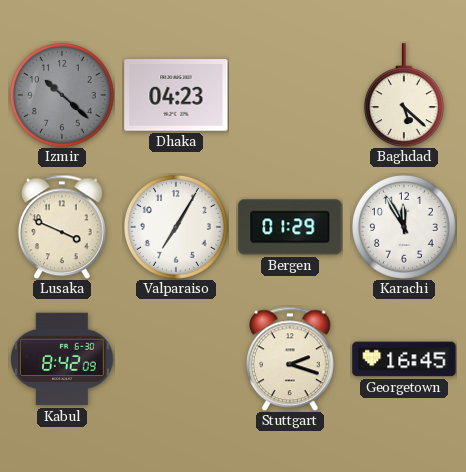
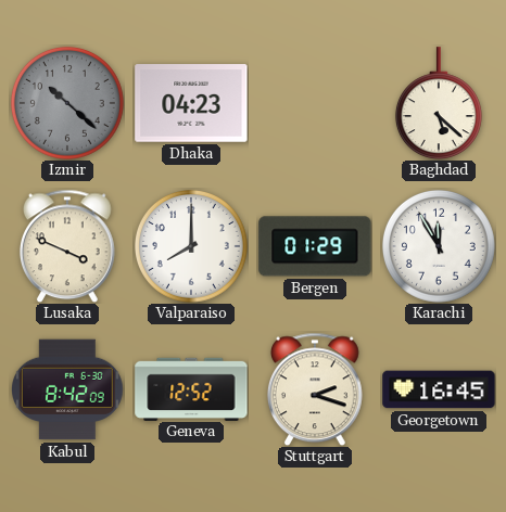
Valparaiso: 7:05 -> 8:00 (191, 246)
Geneva: none -> 12:52 (191, 388)
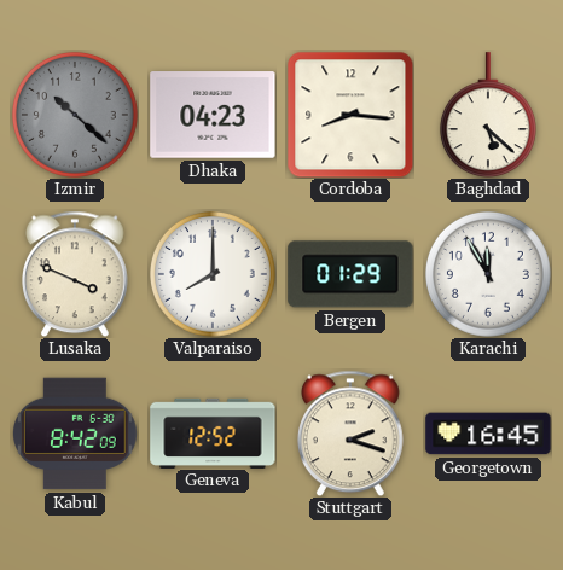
Cordoba: none -> 8:16 (350, 115)
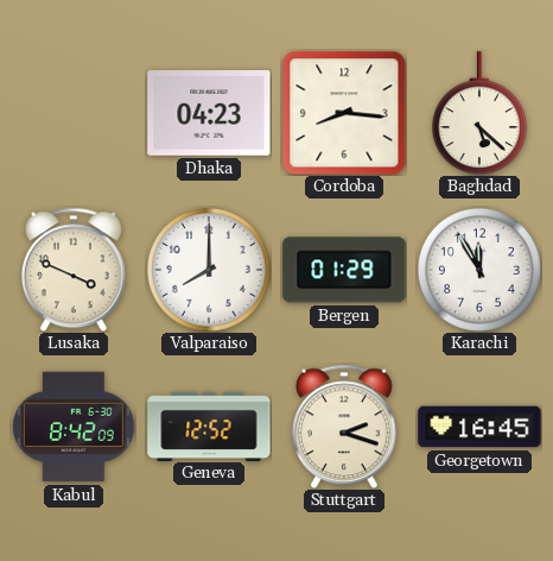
Izmir: 10:22 -> none (75, 115)
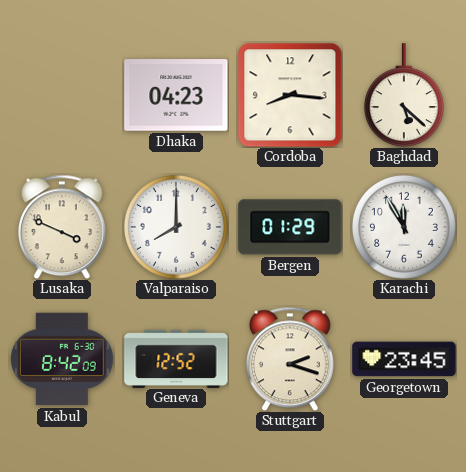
Georgetown: 16:45 -> 23:45 (404, 359)
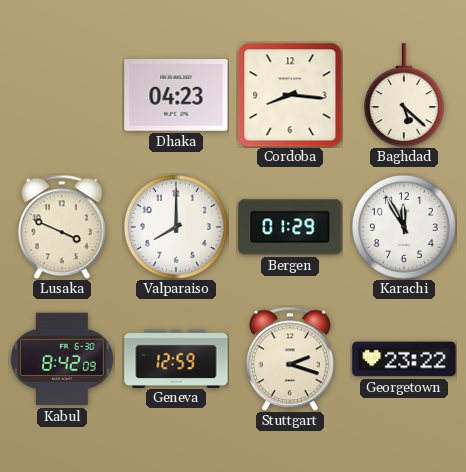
Geneva: 12:52 -> 12:59 (176, 358)
Georgetown: 23:45 -> 23:22 (404, 359)
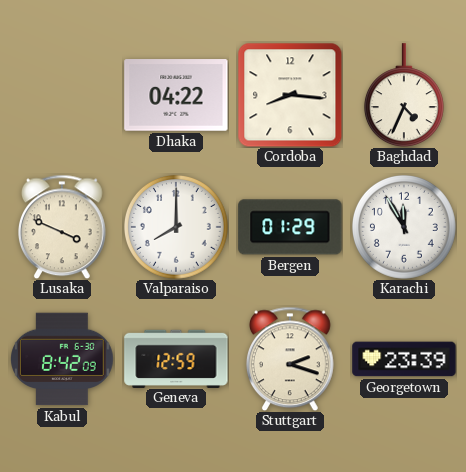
Dhaka: 04:23 -> 04:22 (176, 95)
Baghdad: 5:22 -> 4:34 (404, 95)
Georgetown: 23:22 -> 23:39 (404, 359)
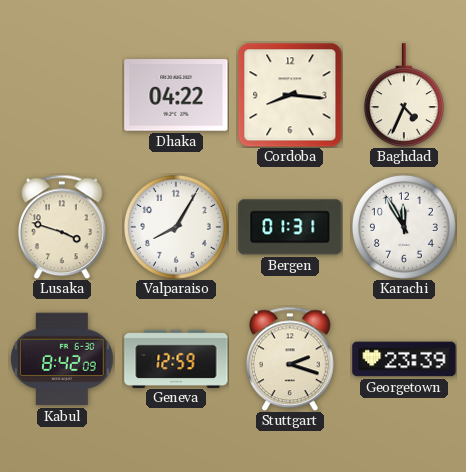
Lusaka: 3:49 -> 3:48 (62, 227)
Valparaiso: 8:00 -> 8:05 (176, 227)
Bergen: 01:29 -> 01:31 (290, 227)
